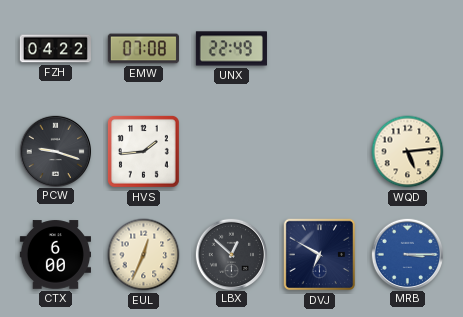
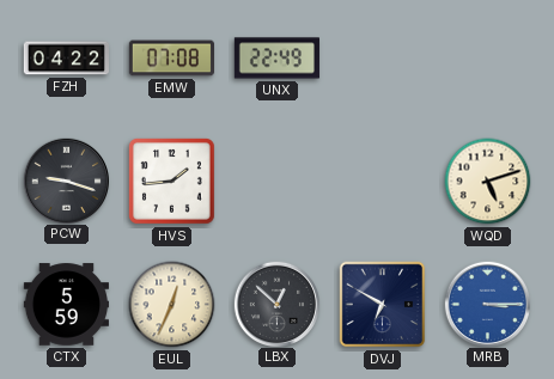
WQD: 5:14 -> 5:12 (488, 182)
CTX: 6:00 -> 5:59 (66, 305)
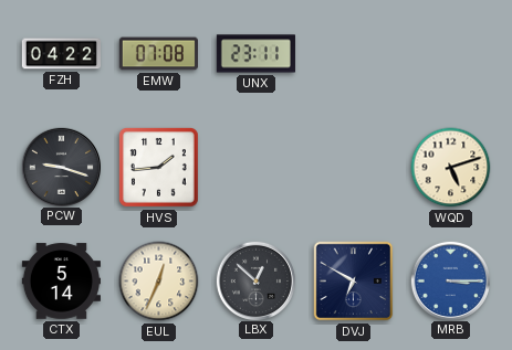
UNX: 22:49 -> 23:11 (255, 54)
CTX: 5:59 -> 5:14 (61, 282)
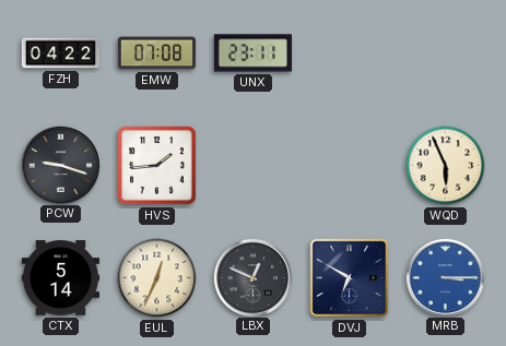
WQD: 5:12 -> 5:56 (446, 166)
LBX: 12:52 -> 12:49 (252, 277)
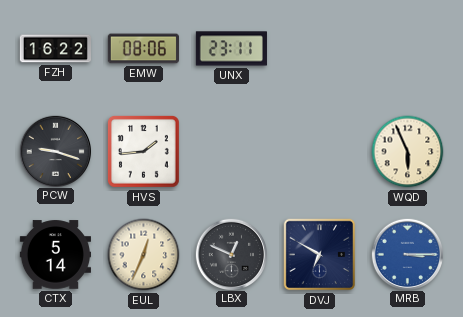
FZH: 04:22 -> 16:22 (55, 49)
EMW: 07:08 -> 08:06 (143, 49)
